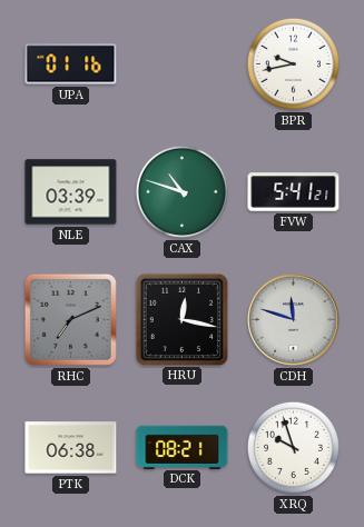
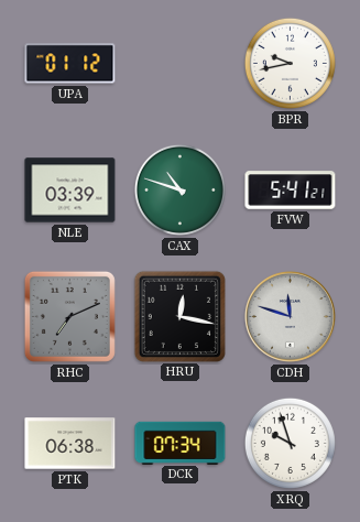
UPA: 01:16 -> 01:12 (70, 64)
DCK: 08:21 -> 07:34 (181, 443)
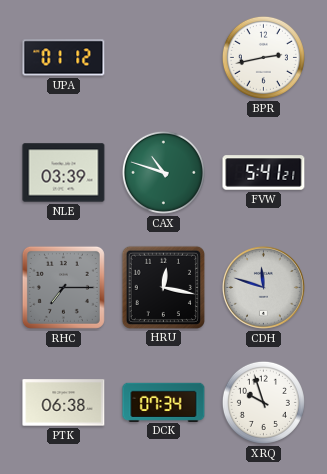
BPR: 9:43 -> 2:43 (263, 57)
RHC: 7:11 -> 7:15 (63, 287)
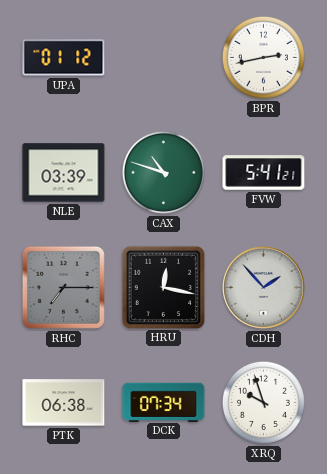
CDH: 11:48 -> 1:53 (263, 287)
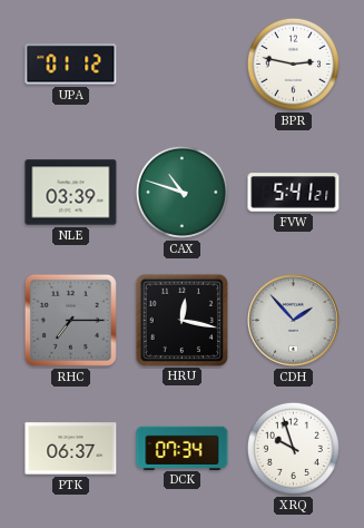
BPR: 2:43 -> 2:47 (293, 63)
PTK: 06:38 -> 06:37 (71, 449)
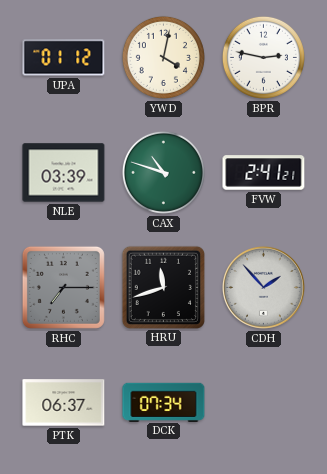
YWD: none -> 4:02 (163, 57)
FVW: 5:41 -> 2:41 (264, 173)
HRU: 12:17 -> 11:42 (163, 287)
XRQ: 9:57 -> none (293, 448)
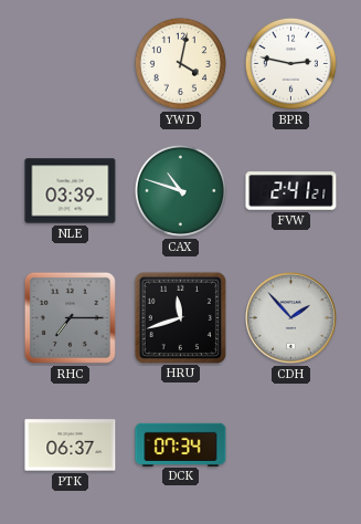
UPA: 01:12 -> none (64, 58)
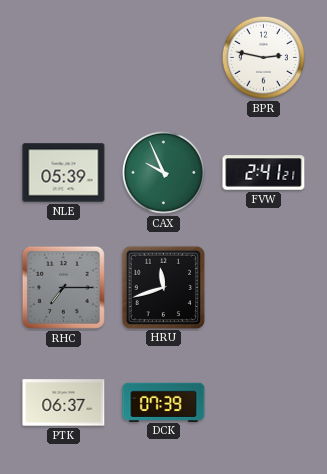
YWD: 4:02 -> none (180, 63)
NLE: 03:39 -> 05:39 (64, 173)
CAX: 10:48 -> 9:56 (163, 172)
CDH: 1:53 -> none (290, 317)
DCK: 07:34 -> 07:39 (164, 402)
